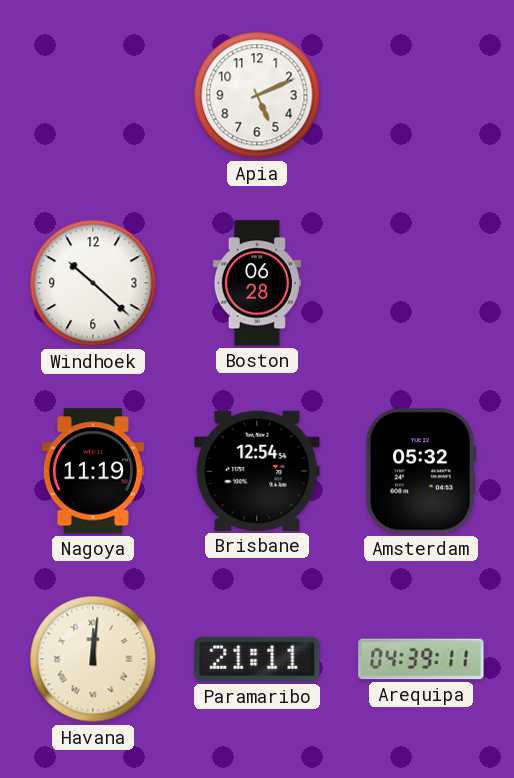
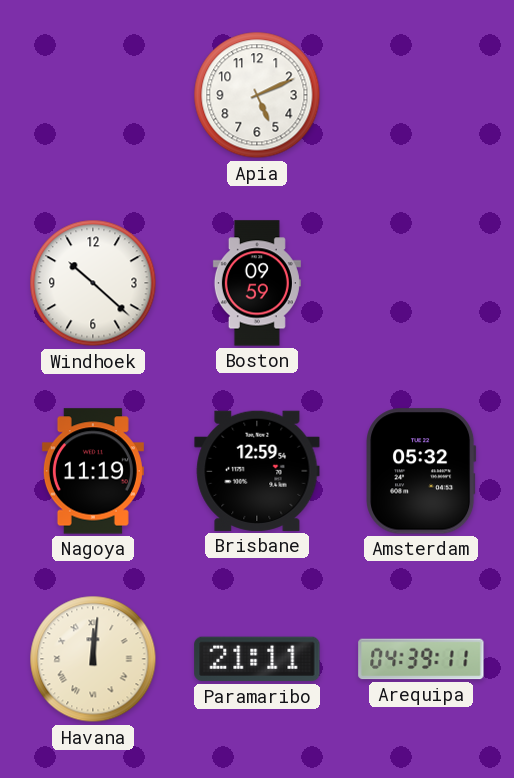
Boston: 06:28 -> 09:59 (257, 283)
Brisbane: 12:54 -> 12:59 (257, 471)
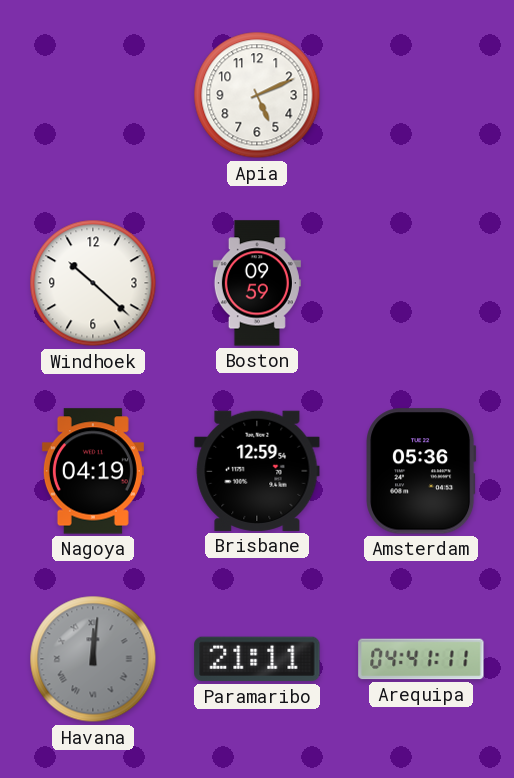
Nagoya: 11:19 -> 04:19 (93, 471)
Amsterdam: 05:32 -> 05:36 (422, 471)
Havana dial: cream -> grey (93, 659)
Arequipa: 04:39 -> 04:41 (421, 659)
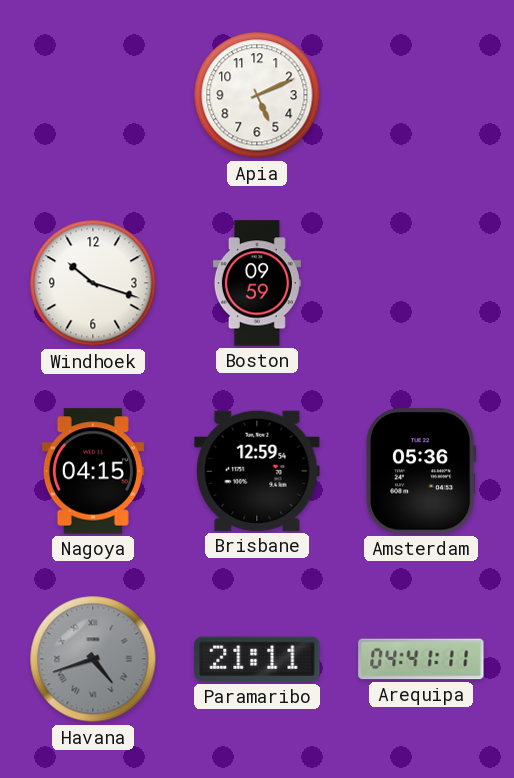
Windhoek: 10:22 -> 10:18 (93, 283)
Nagoya: 04:19 -> 04:15 (93, 471)
Havana: 12:01 -> 4:42 (93, 659)
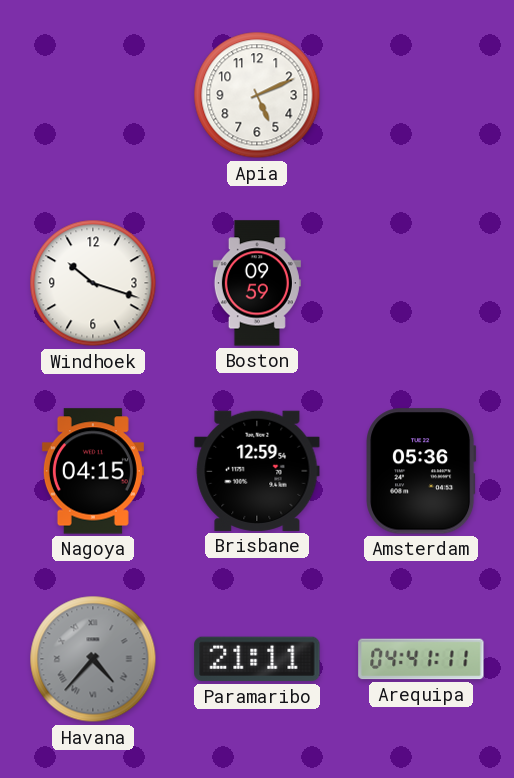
Havana: 4:42 -> 4:37 (93, 659)
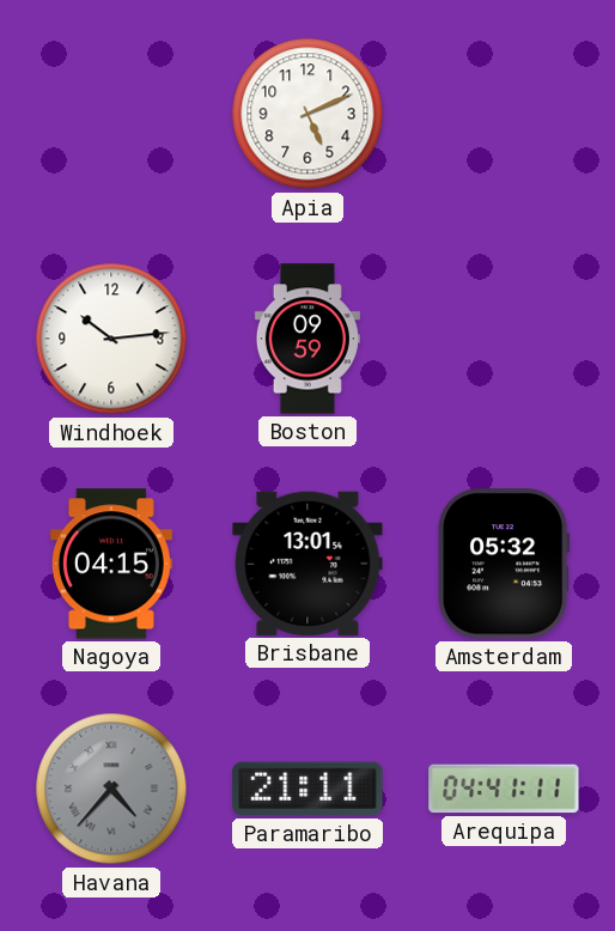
Windhoek: 10:18 -> 10:14 (111, 339)
Brisbane: 12:59 -> 13:01 (307, 564)
Amsterdam: 05:36 -> 05:32 (505, 564)
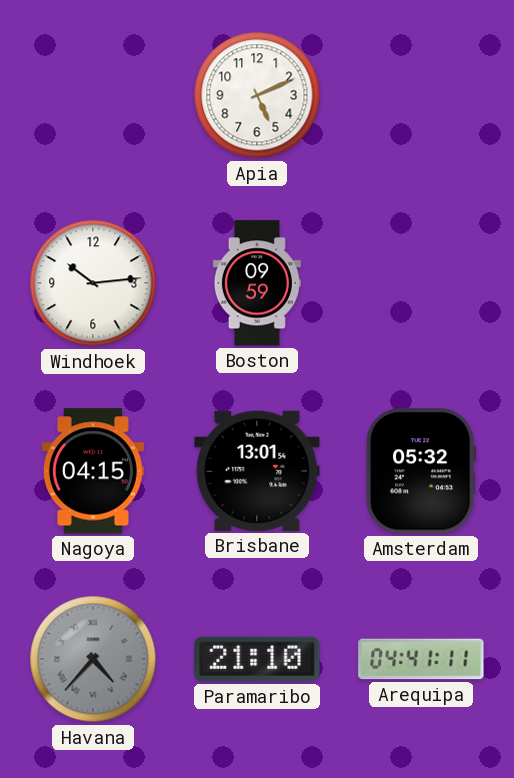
Paramaribo: 21:11 -> 21:10 (257, 659)
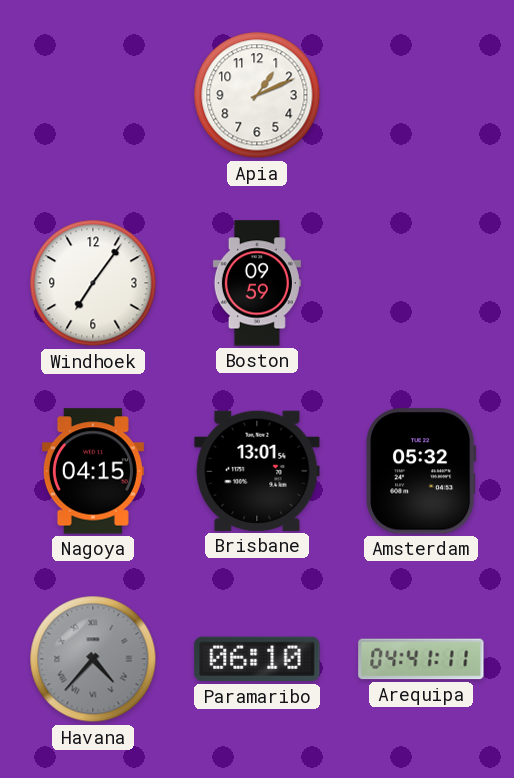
Apia: 5:11 -> 1:11 (257, 95)
Windhoek: 10:14 -> 7:06 (93, 283)
Paramaribo: 21:10 -> 06:10 (257, 659)
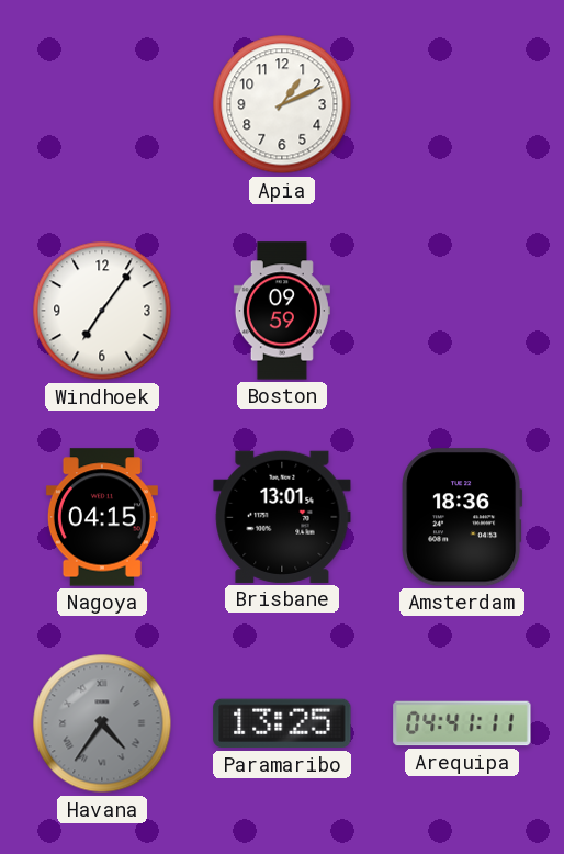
Amsterdam: 05:32 -> 18:36 (463, 517)
Havana: 4:37 -> 4:36 (102, 723)
Paramaribo: 06:10 -> 13:25 (282, 723)
